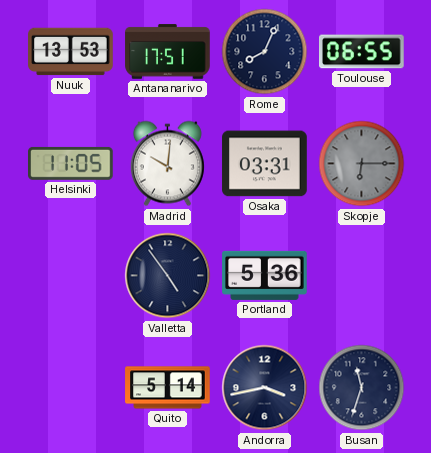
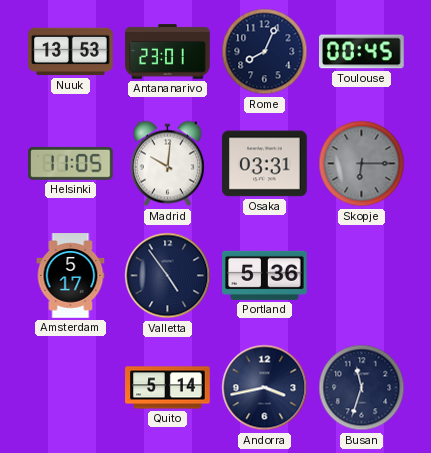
Antananarivo: 17:51 -> 23:01 (168, 52)
Toulouse: 06:55 -> 00:45 (362, 52)
Amsterdam: none -> 5:17 (71, 276)
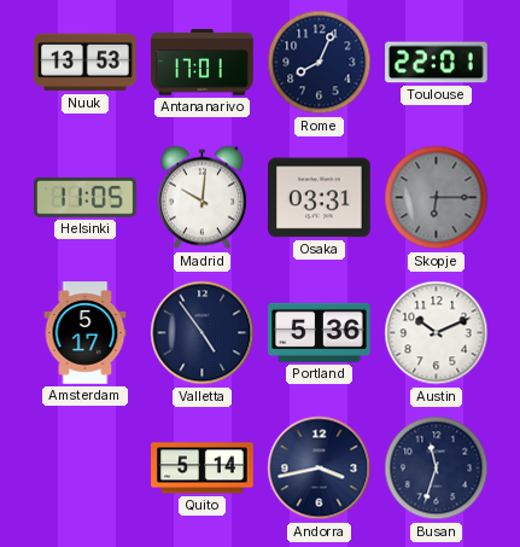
Antananarivo: 23:01 -> 17:01 (203, 63)
Toulouse: 00:45 -> 22:01 (437, 63)
Austin: none -> 10:11 (437, 333)
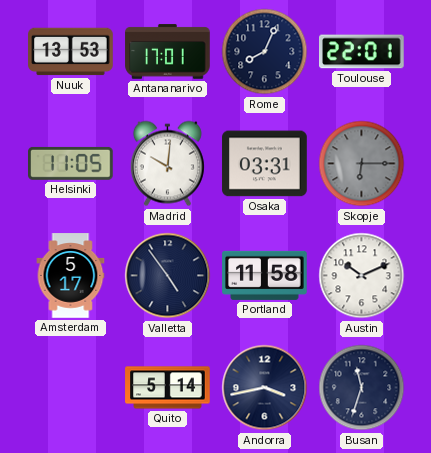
Portland: 5:36 -> 11:58 (265, 275)
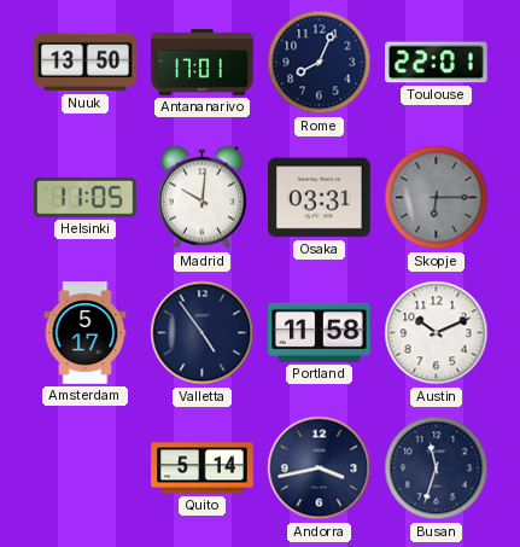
Nuuk: 13:53 -> 13:50 (86, 63)
